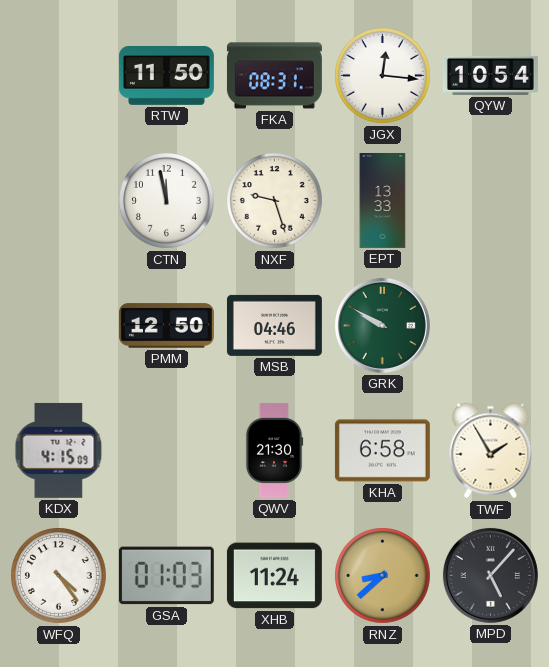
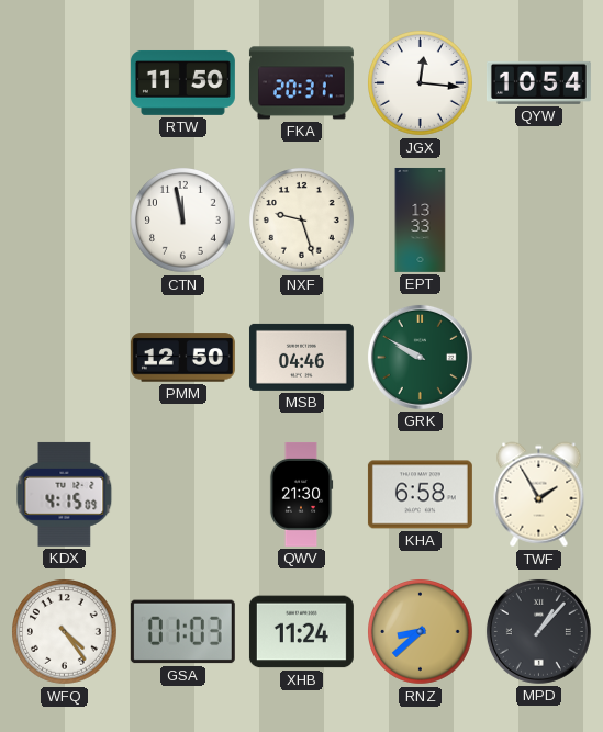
FKA: 08:31 -> 20:31 (301, 83)
MPD: 5:07 -> 1:07 (538, 631)
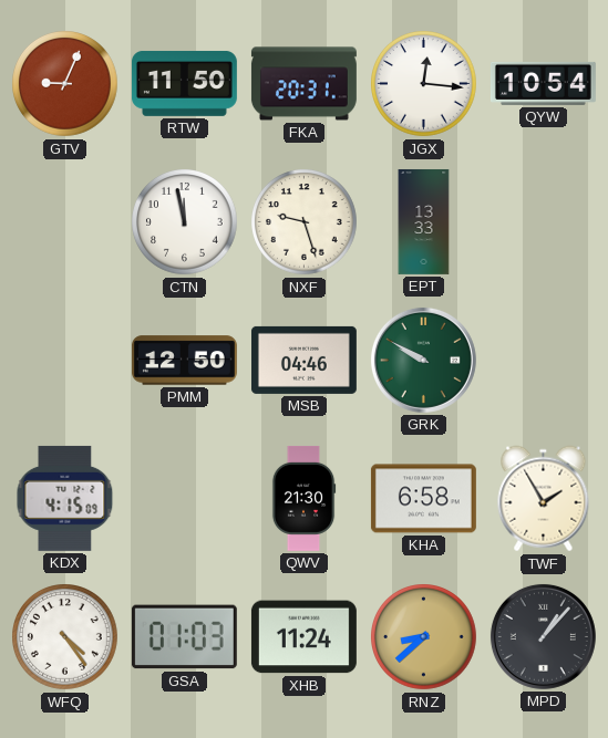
GTV: none -> 9:04 (65, 84)
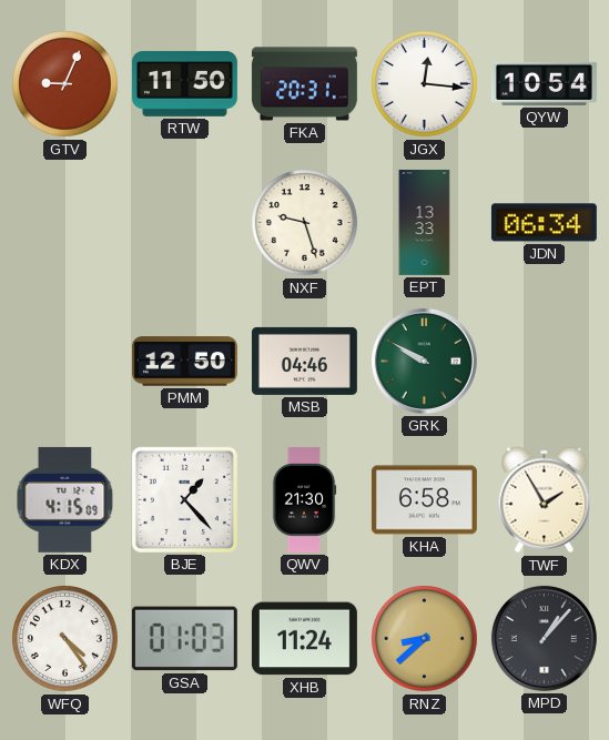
CTN: 11:58 -> none (185, 222)
JDN: none -> 06:34 (544, 223)
BJE: none -> 1:23 (184, 499)
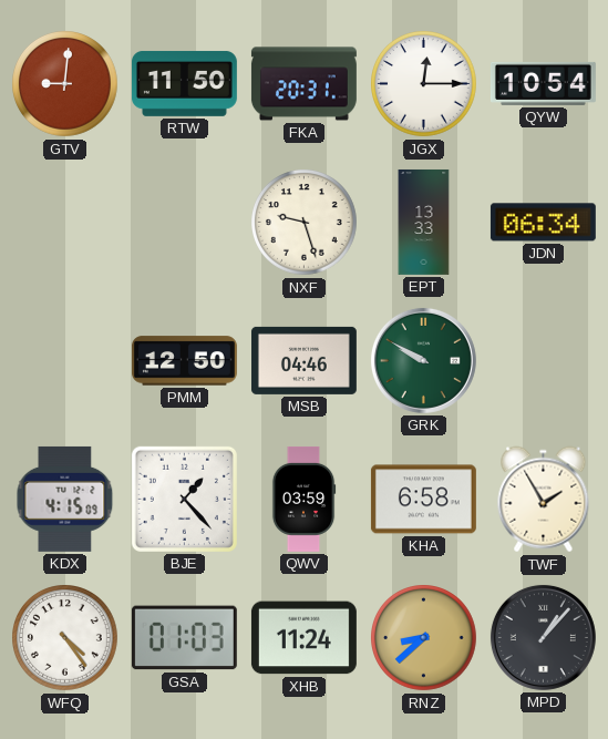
GTV: 9:04 -> 9:01 (65, 84)
JGX: 12:16 -> 12:15 (424, 84)
QWV: 21:30 -> 03:59 (303, 499)
